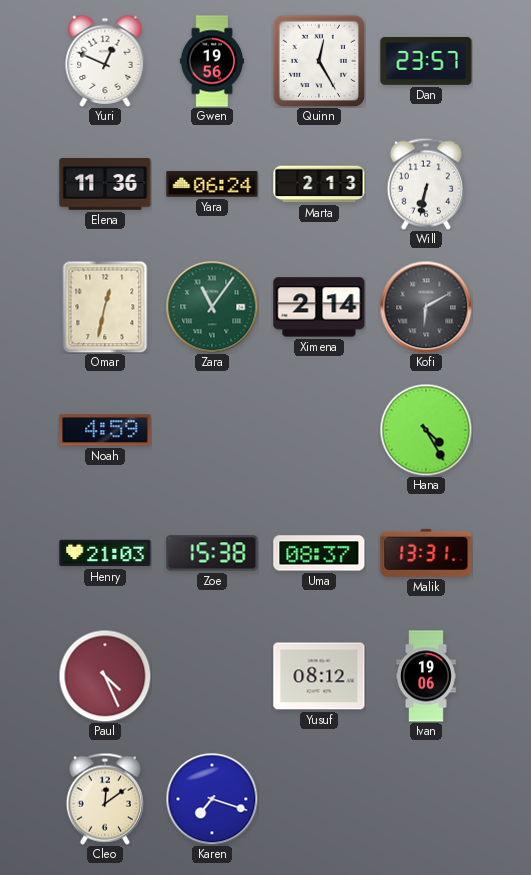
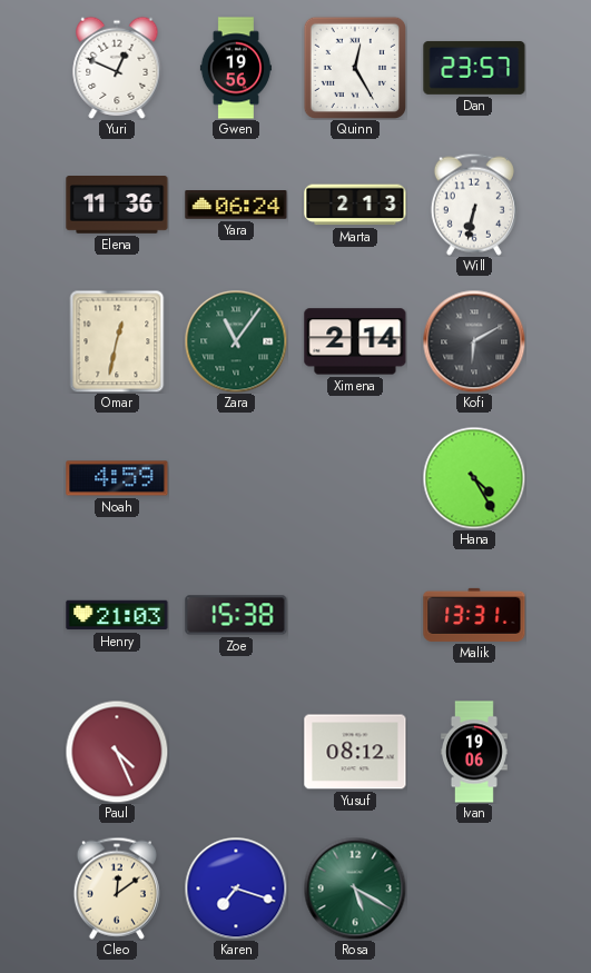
Uma: 08:37 -> none (319, 553)
Rosa: none -> 5:20 (355, 888)
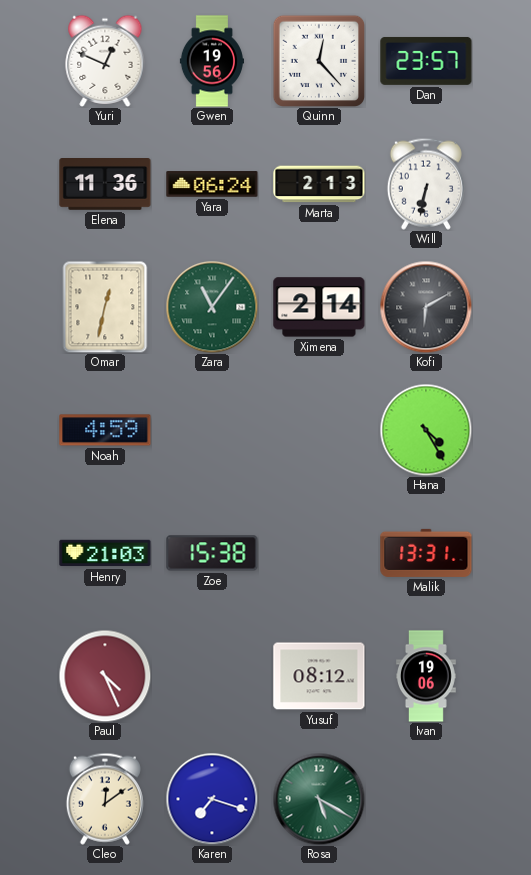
Quinn: 12:25 -> 12:23 (318, 61)
